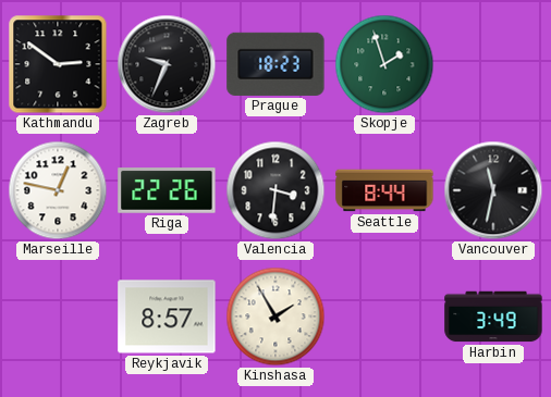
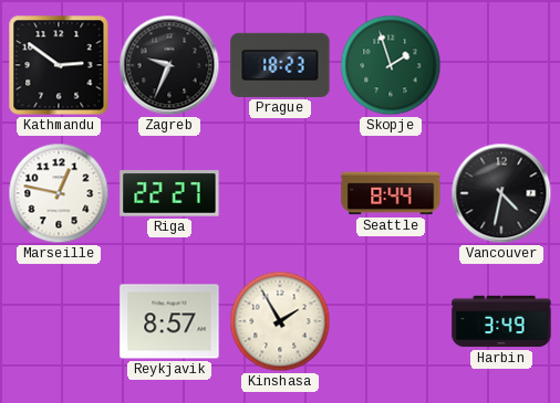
Riga: 22:26 -> 22:27 (169, 193)
Valencia: 3:31 -> none (275, 190)
Vancouver: 11:32 -> 4:32 (501, 193)
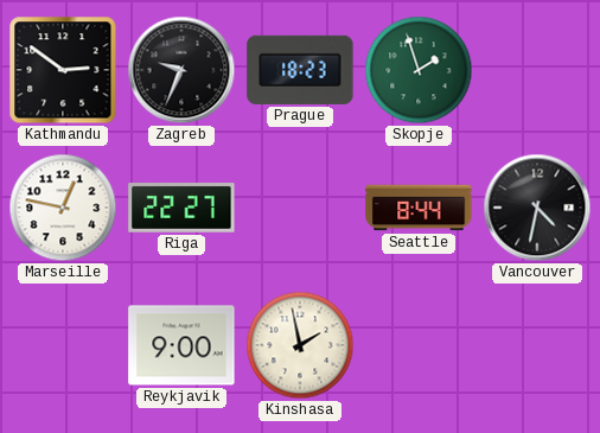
Reykjavik: 8:57 -> 9:00 (181, 345)
Kinshasa: 1:55 -> 1:58 (300, 345)
Harbin: 3:49 -> none (501, 321)
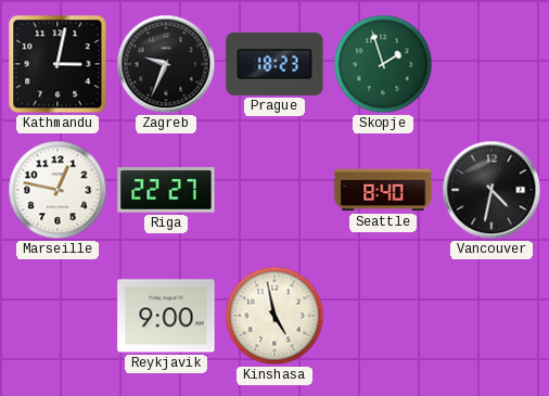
Kathmandu: 2:51 -> 3:02 (58, 64)
Seattle: 8:44 -> 8:40 (383, 190)
Kinshasa: 1:58 -> 4:58 (274, 316)
